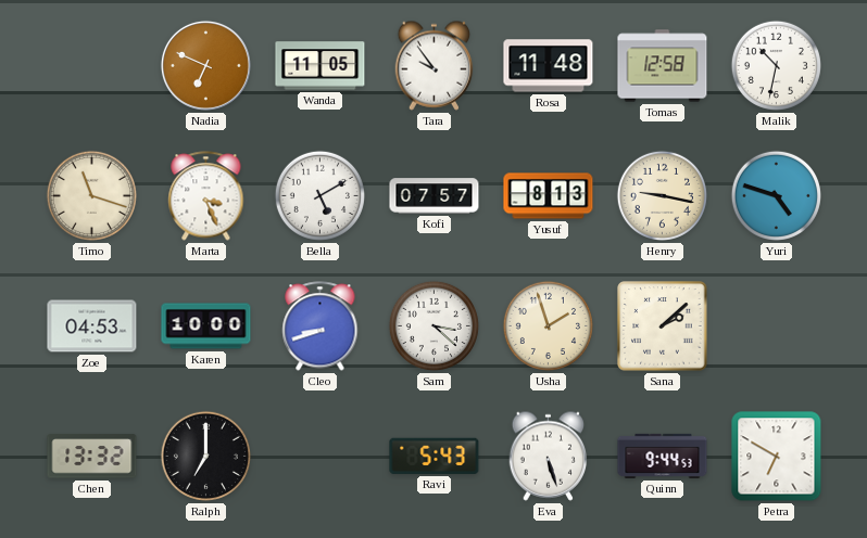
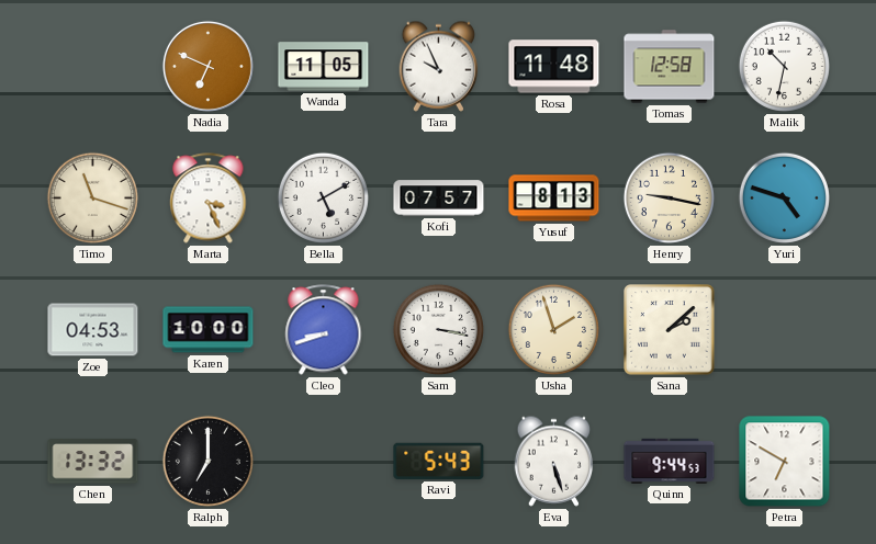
Tara: 9:54 -> 9:56 (439, 66)
Sam: 3:22 -> 3:17 (438, 329)
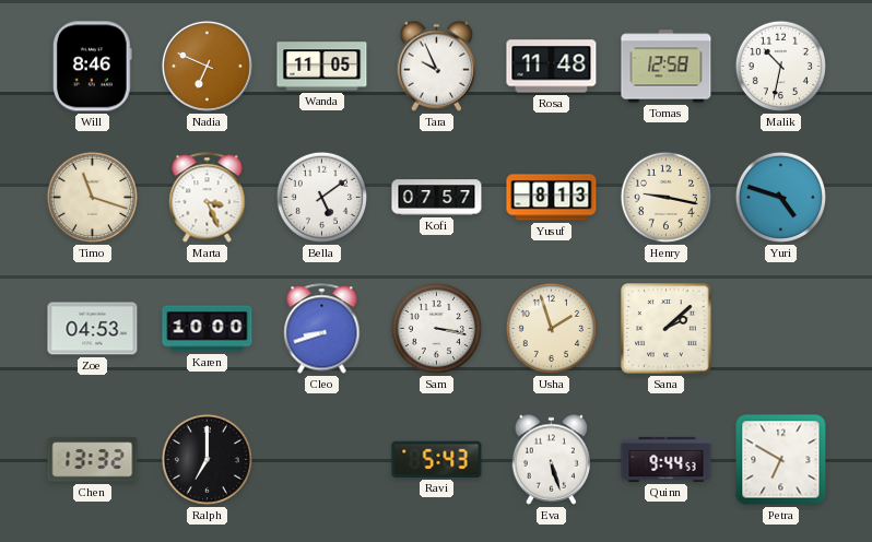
Will: none -> 8:46 (93, 67)
Bella: 5:10 -> 5:09 (321, 197)
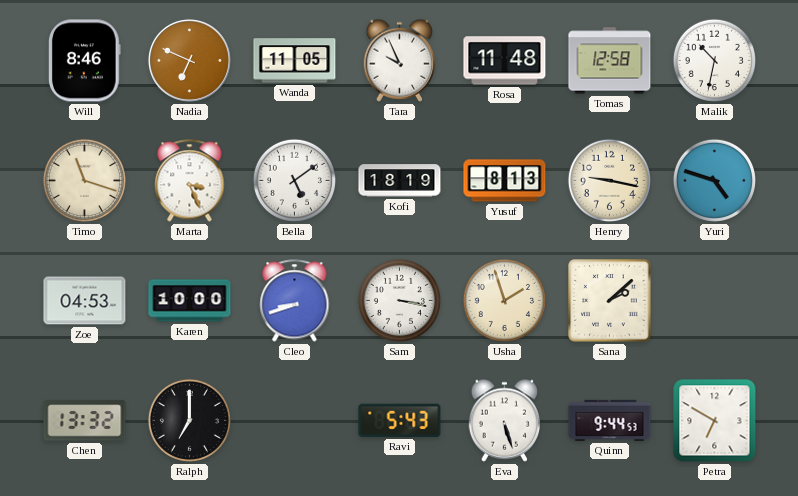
Kofi: 07:57 -> 18:19 (400, 181)
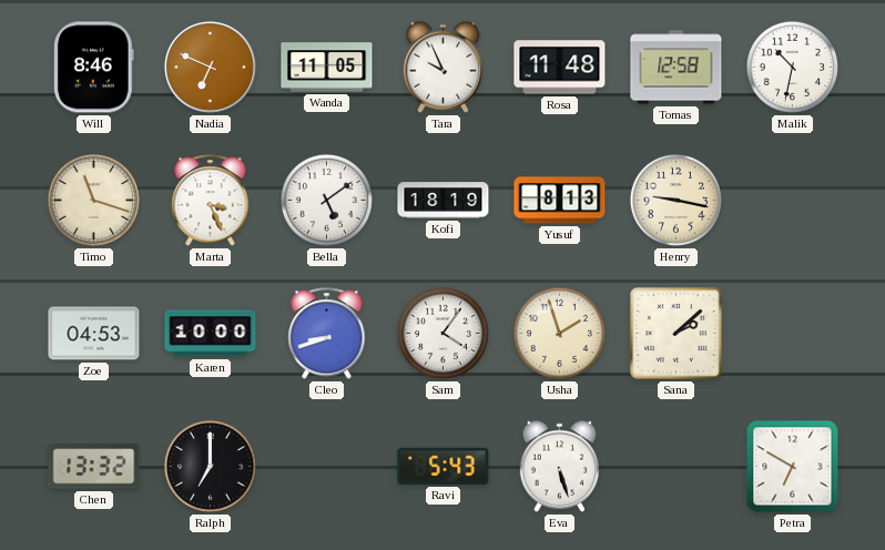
Yuri: 4:48 -> none (714, 180)
Sam: 3:17 -> 4:06 (442, 333)
Quinn: 9:44 -> none (610, 420)
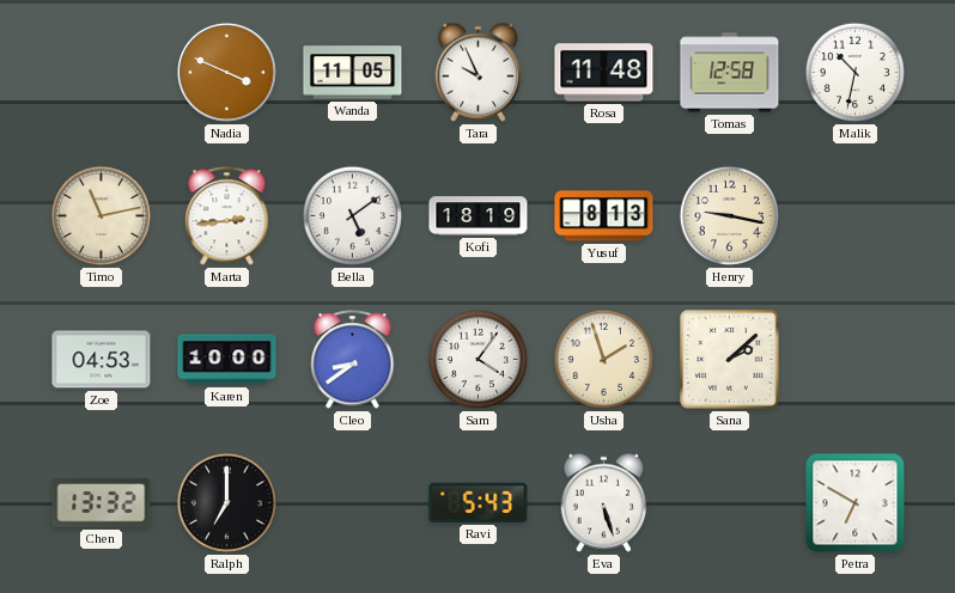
Will: 8:46 -> none (94, 68)
Nadia: 6:49 -> 3:49 (226, 72)
Timo: 11:18 -> 11:13 (101, 215)
Marta: 3:26 -> 2:44 (227, 216)
Cleo: 8:42 -> 8:39 (353, 360)
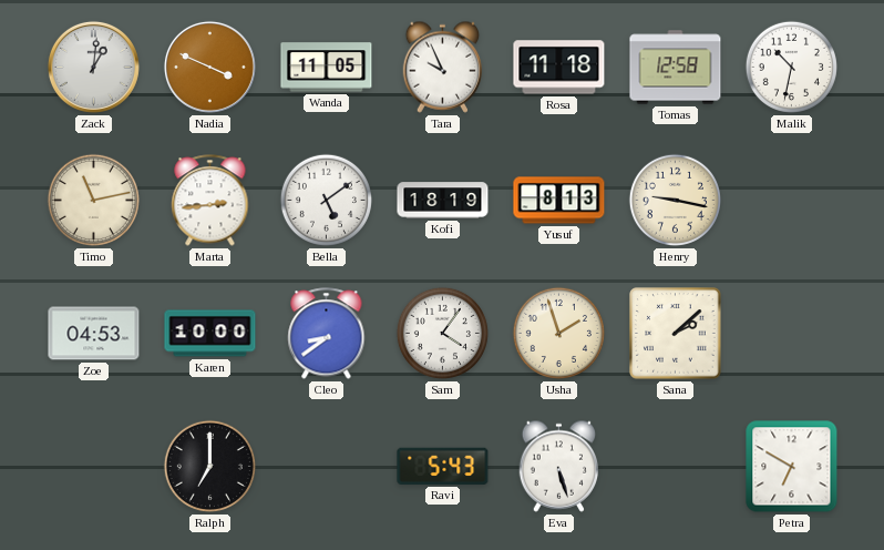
Zack: none -> 1:01 (93, 67)
Rosa: 11:48 -> 11:18 (559, 68)
Chen: 13:32 -> none (102, 503)
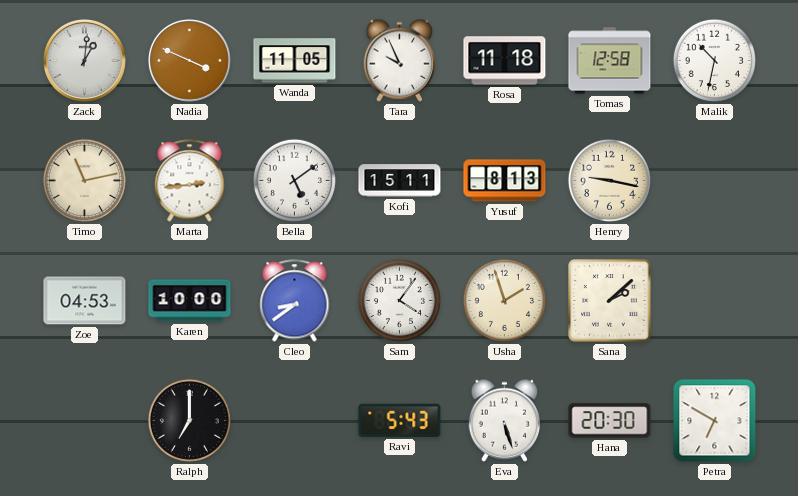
Kofi: 18:19 -> 15:11 (400, 181)
Hana: none -> 20:30 (610, 421)
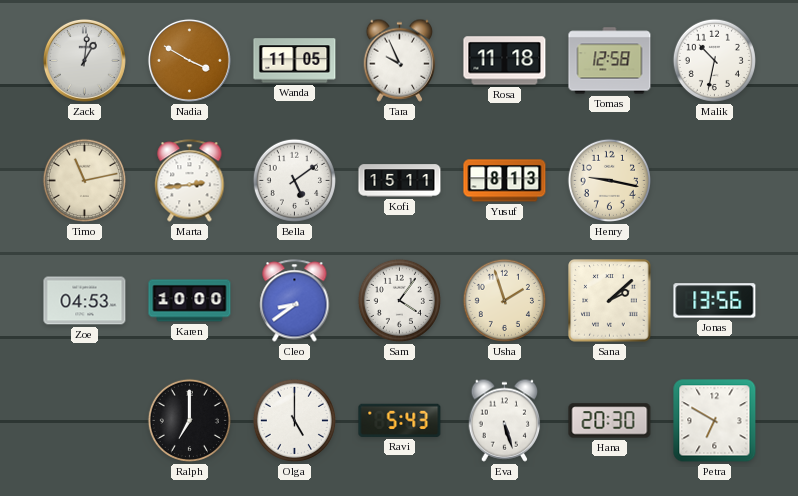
Nadia: 3:49 -> 3:50 (189, 60)
Jonas: none -> 13:56 (715, 301)
Olga: none -> 5:00 (294, 420)
